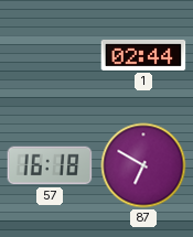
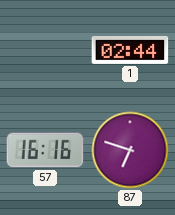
57: 16:18 -> 16:16 (45, 150)
87: 6:50 -> 6:48 (130, 150)
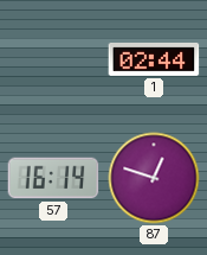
57: 16:16 -> 16:14 (53, 178)
87: 6:48 -> 12:48 (154, 178)
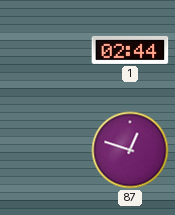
57: 16:14 -> none (53, 178)
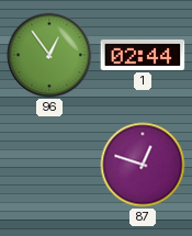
96: none -> 12:54 (49, 55)
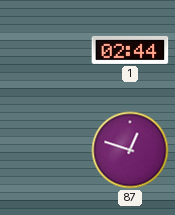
96: 12:54 -> none (49, 55)
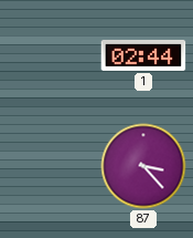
87: 12:48 -> 3:23 (143, 166)
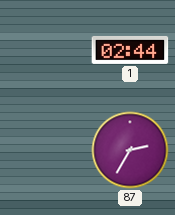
87: 3:23 -> 2:35 (130, 150)
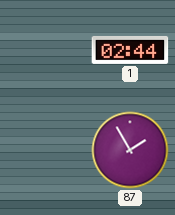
87: 2:35 -> 1:55 (130, 150)
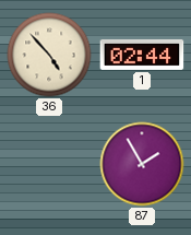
36: none -> 4:53 (49, 55)
